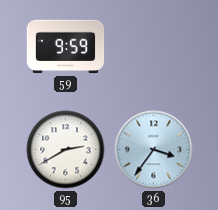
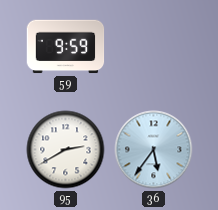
36: 3:36 -> 5:36 (154, 150)
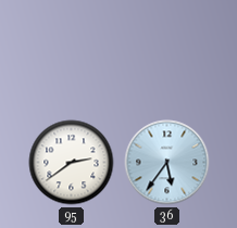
59: 9:59 -> none (66, 47)
95: 2:40 -> 2:39 (72, 163)
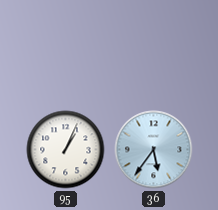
95: 2:39 -> 1:04 (66, 150)
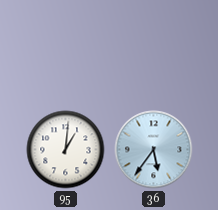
95: 1:04 -> 1:01 (66, 150)
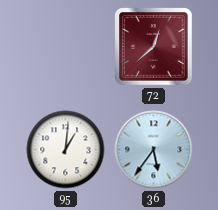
72: none -> 12:38 (154, 47)
